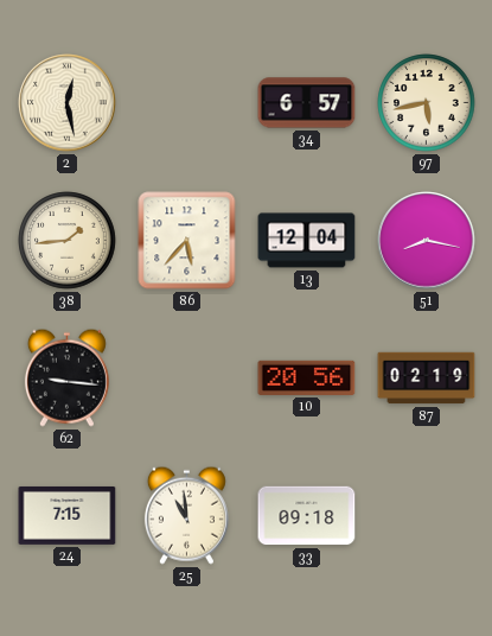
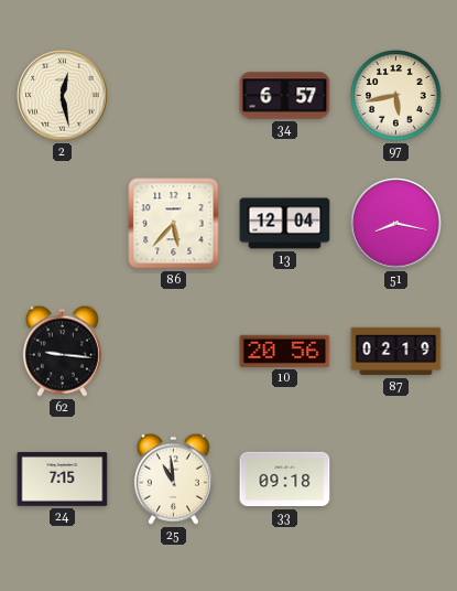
38: 1:44 -> none (68, 241)
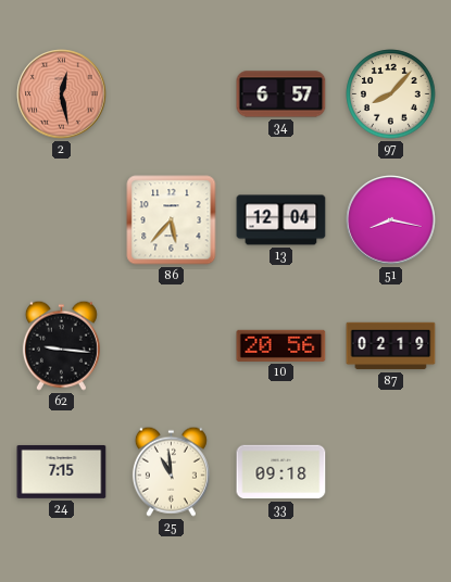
2 dial: cream -> salmon (62, 94)
97: 5:43 -> 8:07 (391, 94)
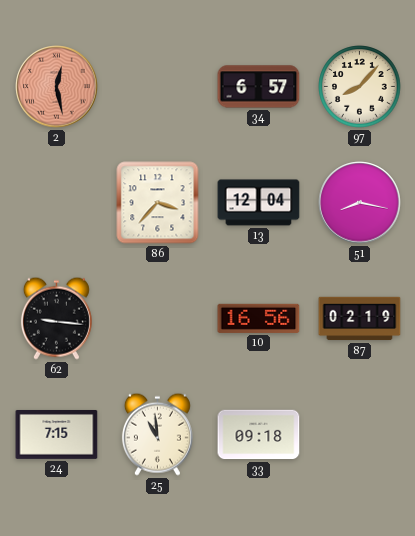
86: 5:37 -> 3:37 (158, 203)
10: 20:56 -> 16:56 (259, 318)
